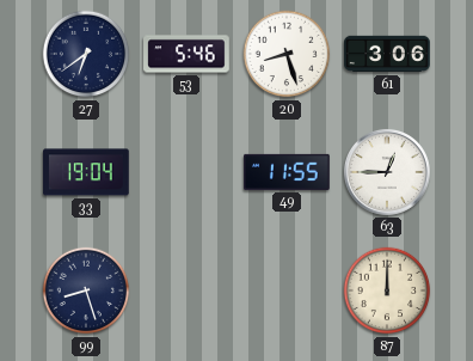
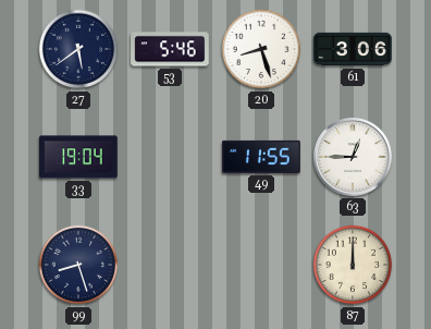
27: 6:39 -> 5:39 (78, 49)
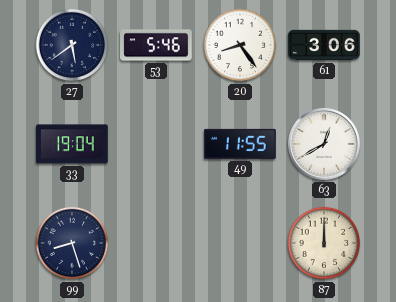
20: 8:27 -> 8:24 (240, 45)
63: 12:45 -> 12:40 (324, 144)
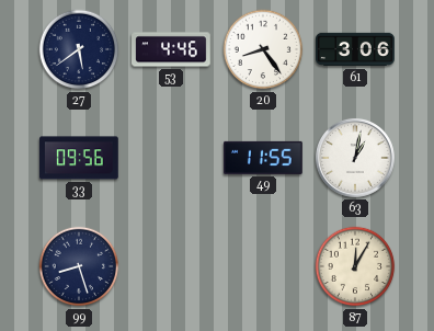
53: 5:46 -> 4:46 (171, 49)
33: 19:04 -> 09:56 (80, 158)
63: 12:40 -> 1:02 (355, 158)
87: 12:00 -> 12:05 (355, 266)
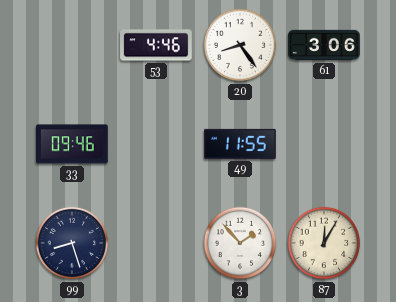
27: 5:39 -> none (79, 49)
33: 09:56 -> 09:46 (73, 144)
63: 1:02 -> none (355, 158)
3: none -> 1:53 (240, 243)
